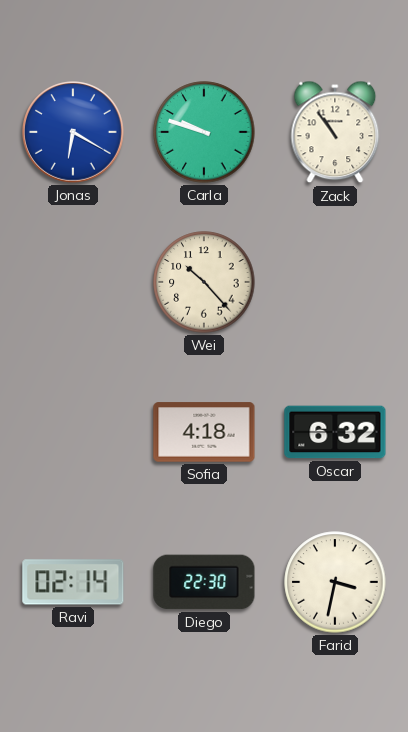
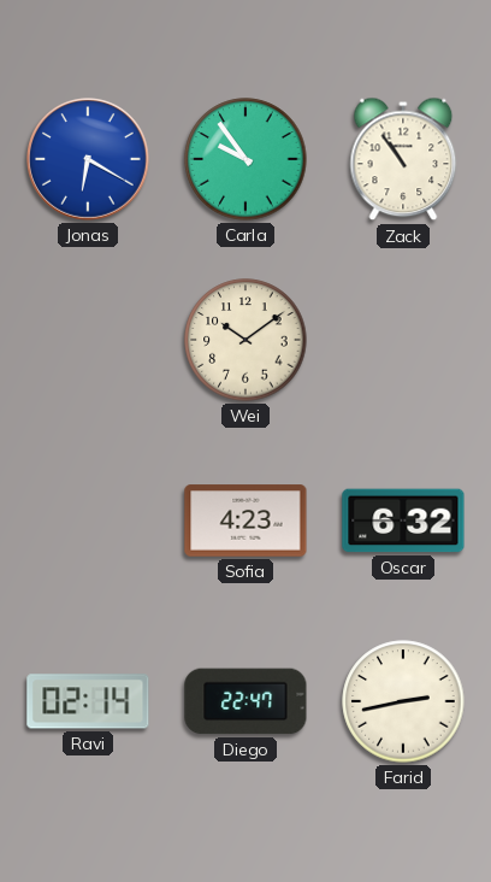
Carla: 9:48 -> 9:54 (245, 159)
Wei: 10:23 -> 10:09 (245, 340)
Sofia: 4:18 -> 4:23 (245, 521)
Diego: 22:30 -> 22:47 (245, 701)
Farid: 3:32 -> 2:43 (403, 701)
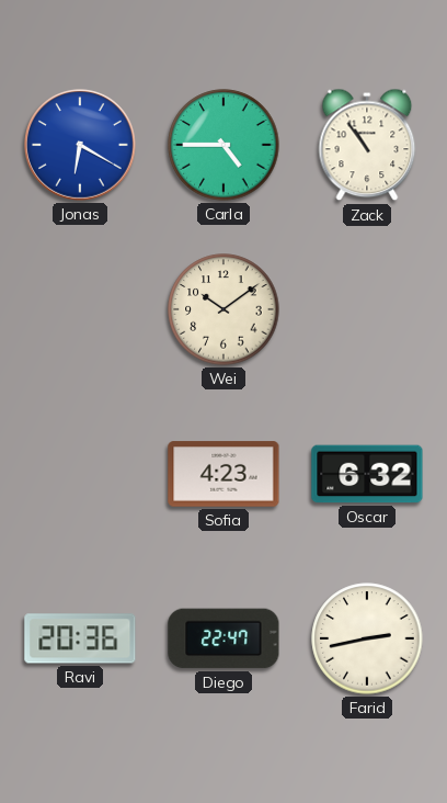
Carla: 9:54 -> 4:45 (224, 145)
Ravi: 02:14 -> 20:36 (80, 638)
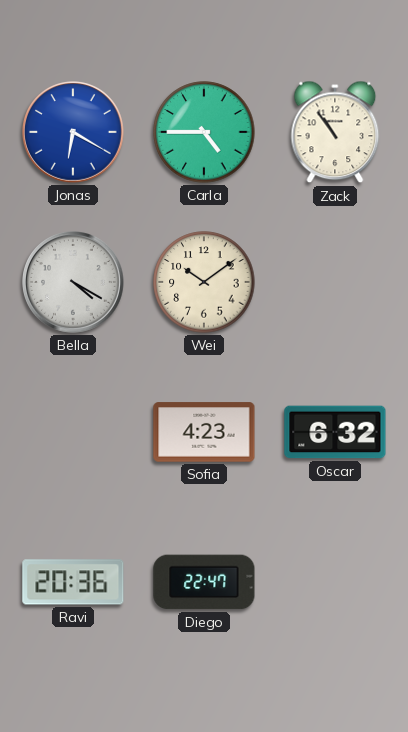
Bella: none -> 4:20 (74, 283)
Farid: 2:43 -> none (367, 638)
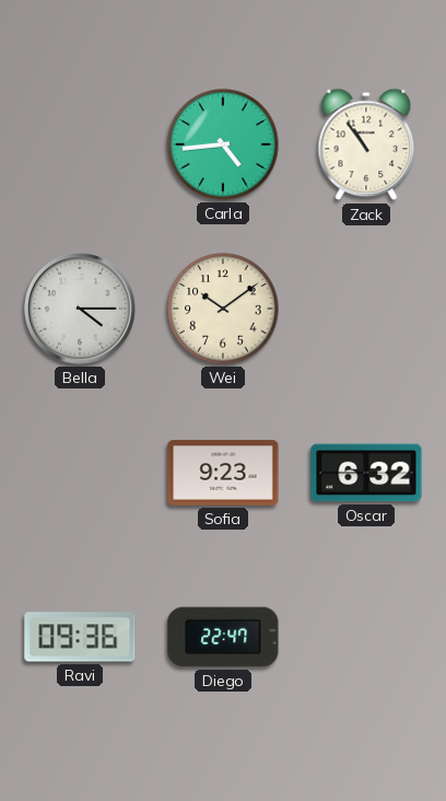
Jonas: 6:20 -> none (74, 133)
Carla: 4:45 -> 4:44 (223, 144)
Bella: 4:20 -> 4:15 (81, 310)
Sofia: 4:23 -> 9:23 (223, 473)
Ravi: 20:36 -> 09:36 (80, 637)
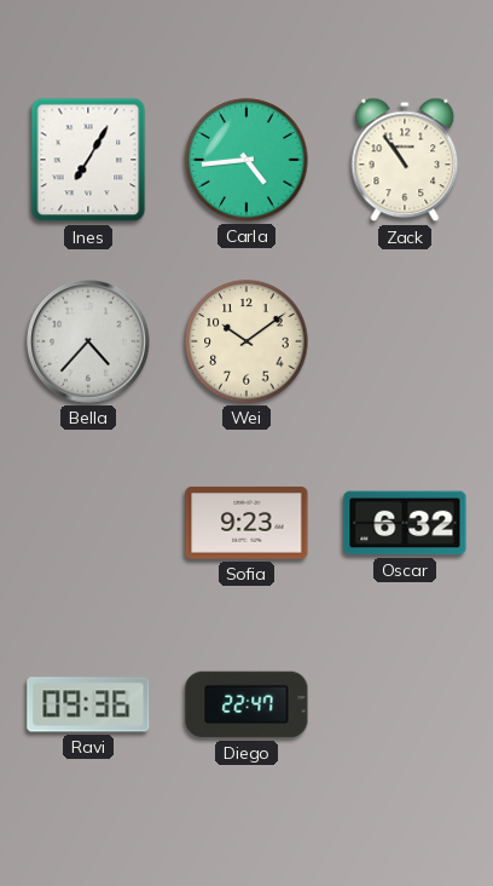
Ines: none -> 7:05 (88, 160)
Bella: 4:15 -> 4:37 (89, 343)
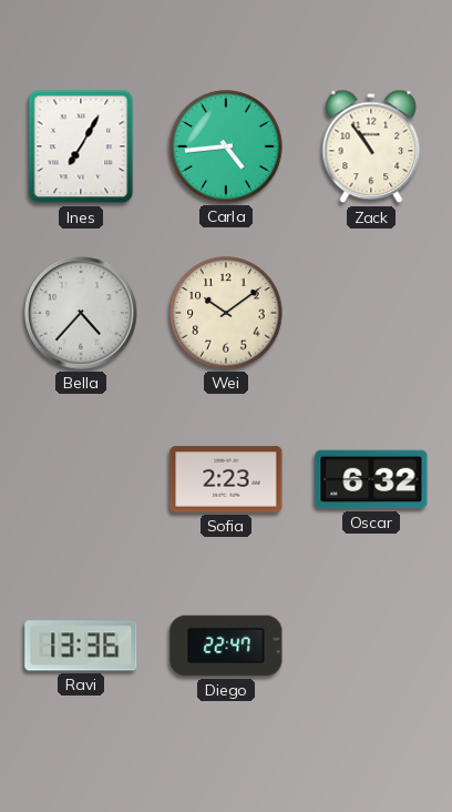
Sofia: 9:23 -> 2:23 (226, 479)
Ravi: 09:36 -> 13:36 (81, 646)
